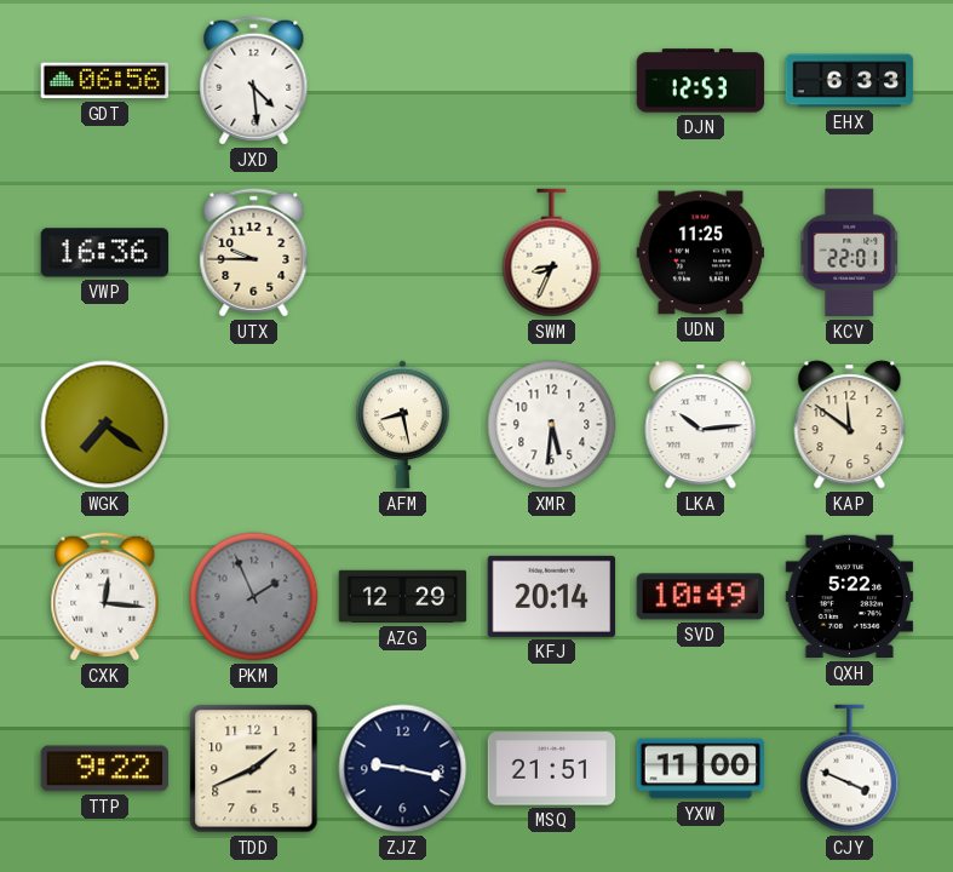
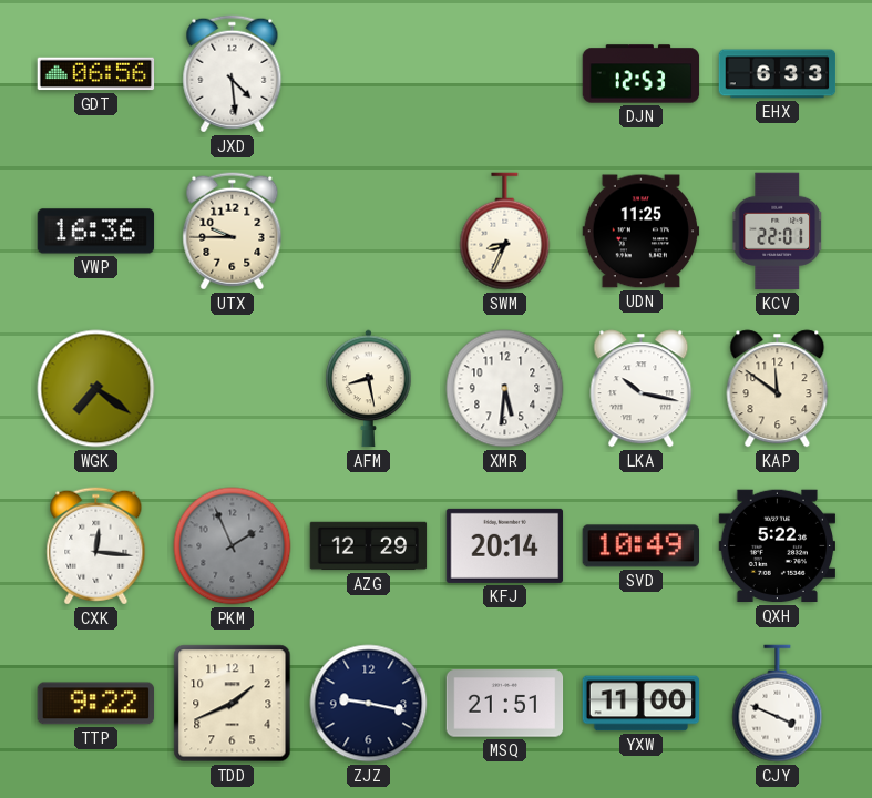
LKA: 10:14 -> 10:17 (642, 389)
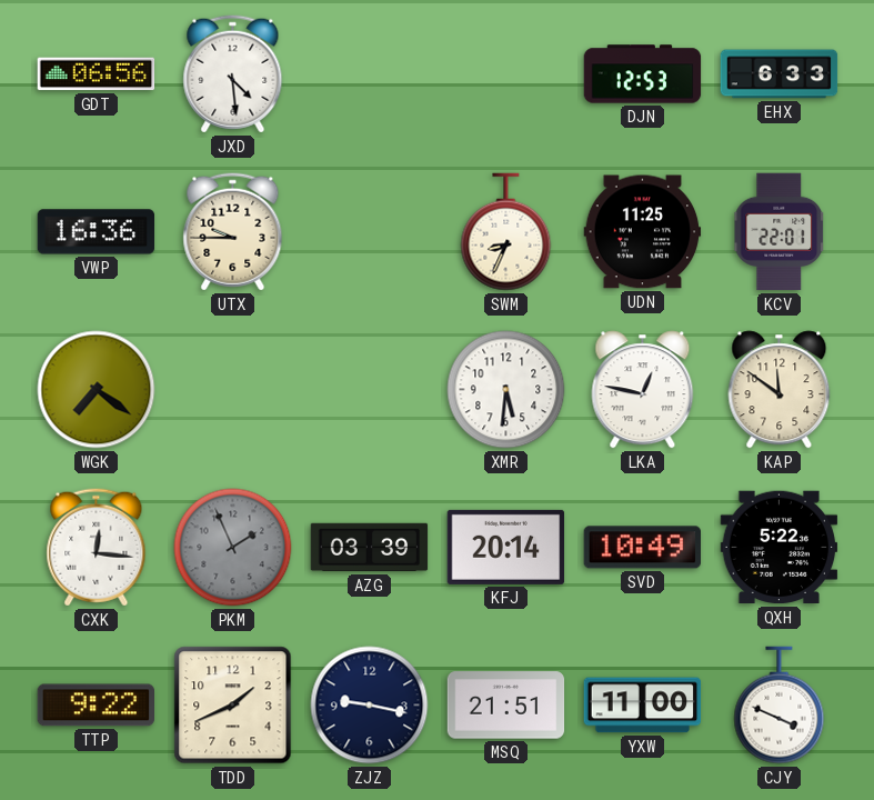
AFM: 8:28 -> none (369, 389)
LKA: 10:17 -> 12:47 (643, 390)
AZG: 12:29 -> 03:39 (370, 548)
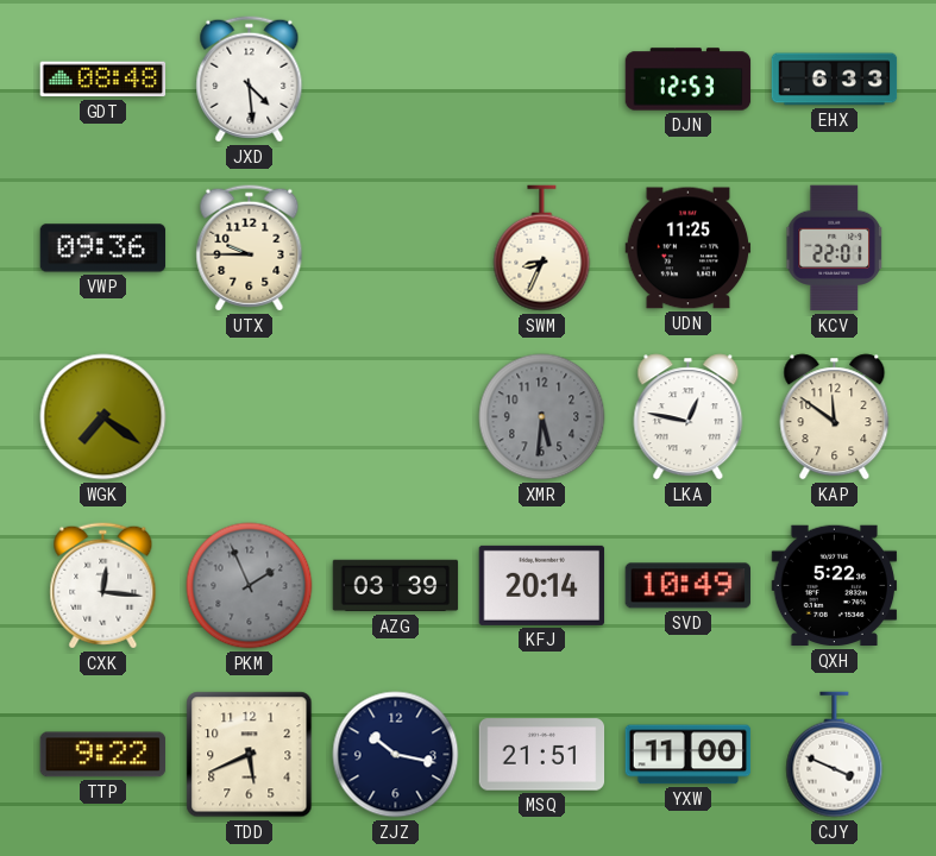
GDT: 06:56 -> 08:48 (103, 80)
VWP: 16:36 -> 09:36 (103, 248)
XMR dial: white -> grey (542, 417)
TDD: 1:41 -> 5:41 (250, 755)
ZJZ: 9:17 -> 10:17 (396, 755)
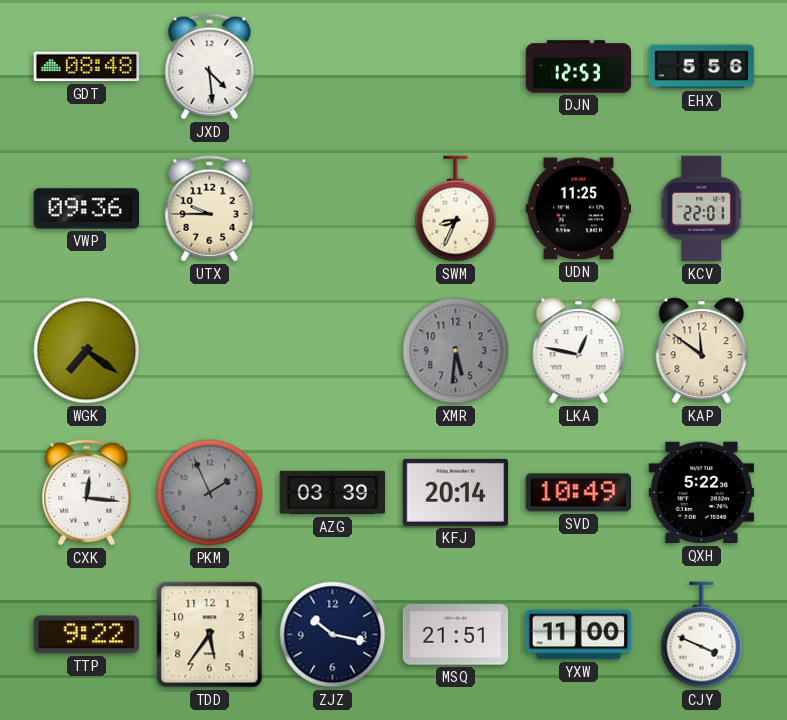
EHX: 6:33 -> 5:56 (702, 67)
TDD: 5:41 -> 5:36 (210, 635)
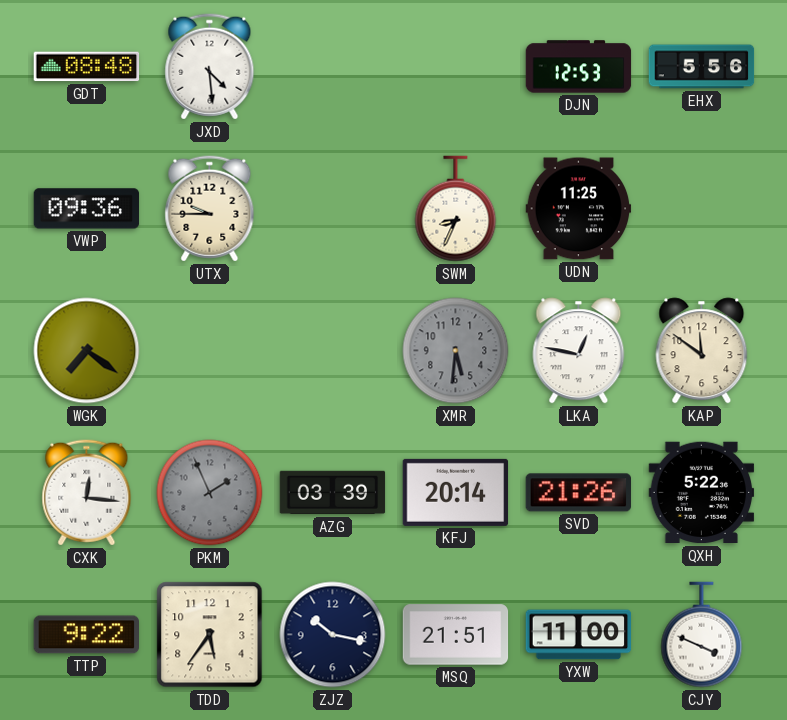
KCV: 22:01 -> none (702, 209)
SVD: 10:49 -> 21:26 (578, 493)
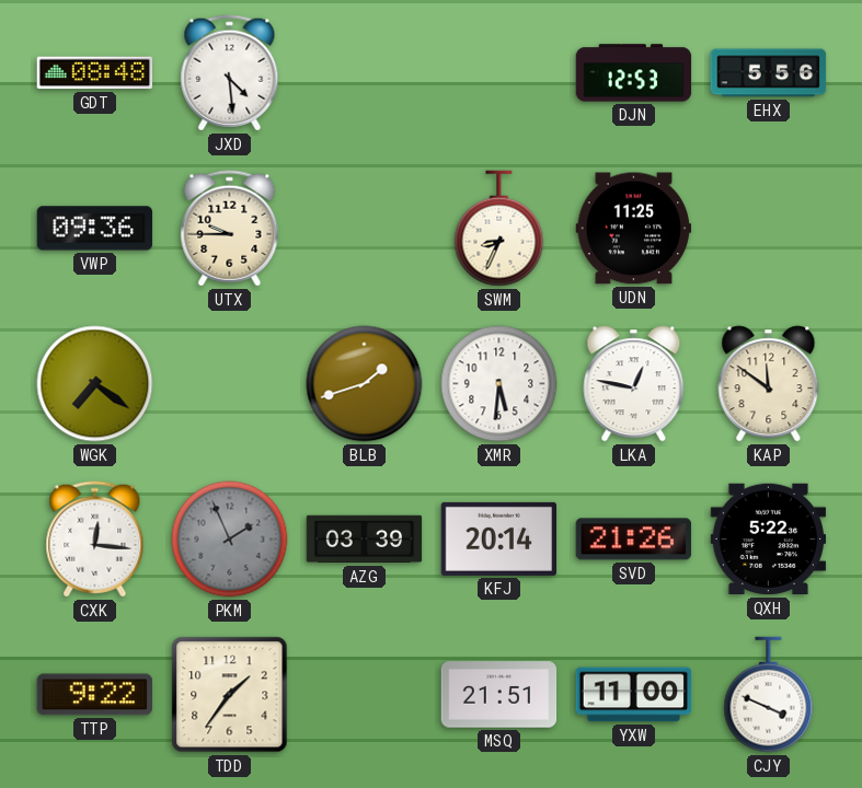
BLB: none -> 1:42 (365, 384)
XMR dial: grey -> white (499, 384)
TDD: 5:36 -> 1:36 (230, 695)
ZJZ: 10:17 -> none (333, 635)
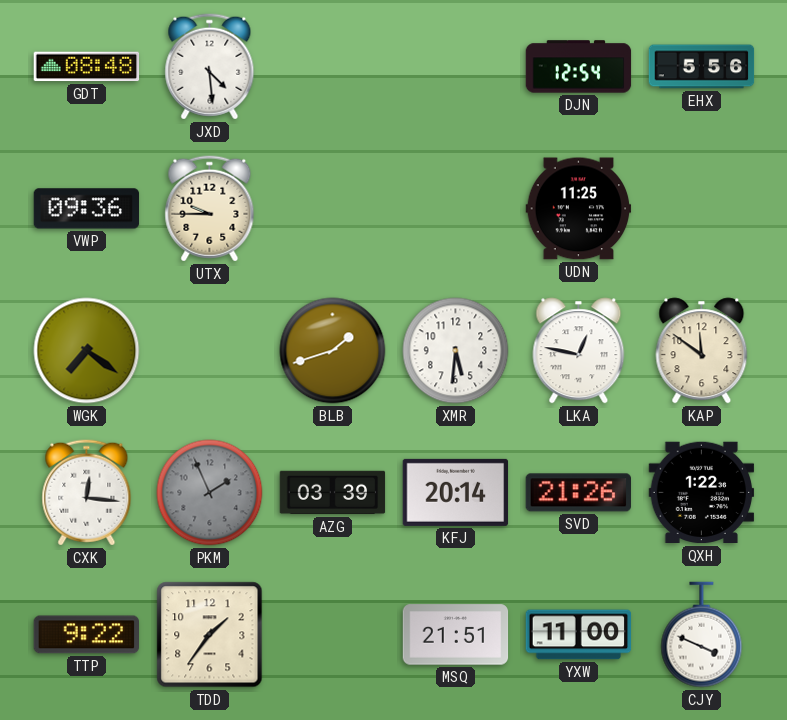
DJN: 12:53 -> 12:54 (579, 67)
SWM: 8:34 -> none (499, 229)
QXH: 5:22 -> 1:22 (702, 493)
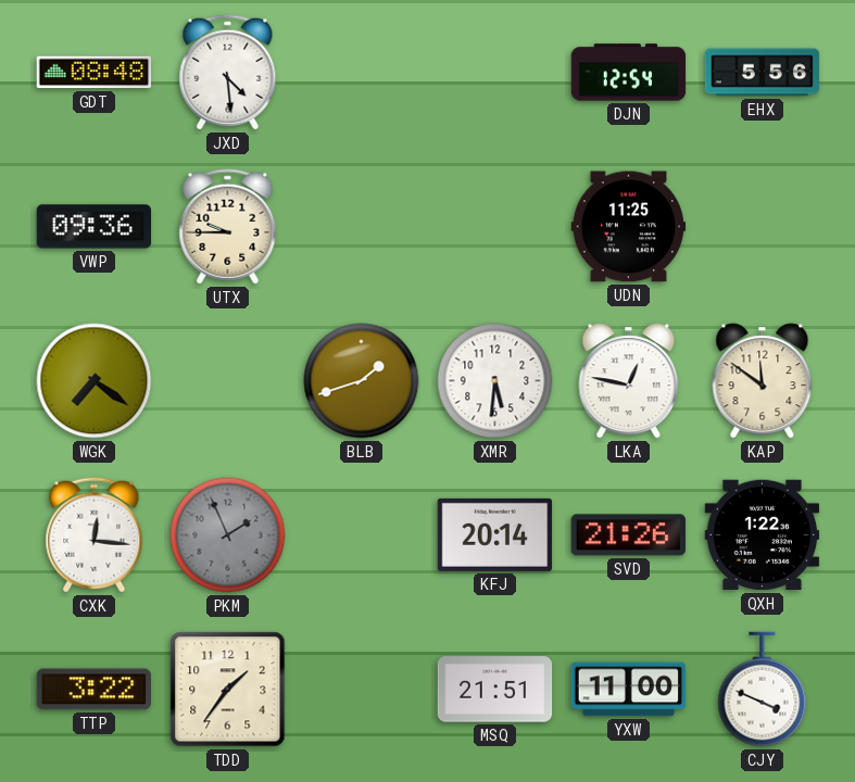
AZG: 03:39 -> none (333, 493)
TTP: 9:22 -> 3:22 (93, 690)
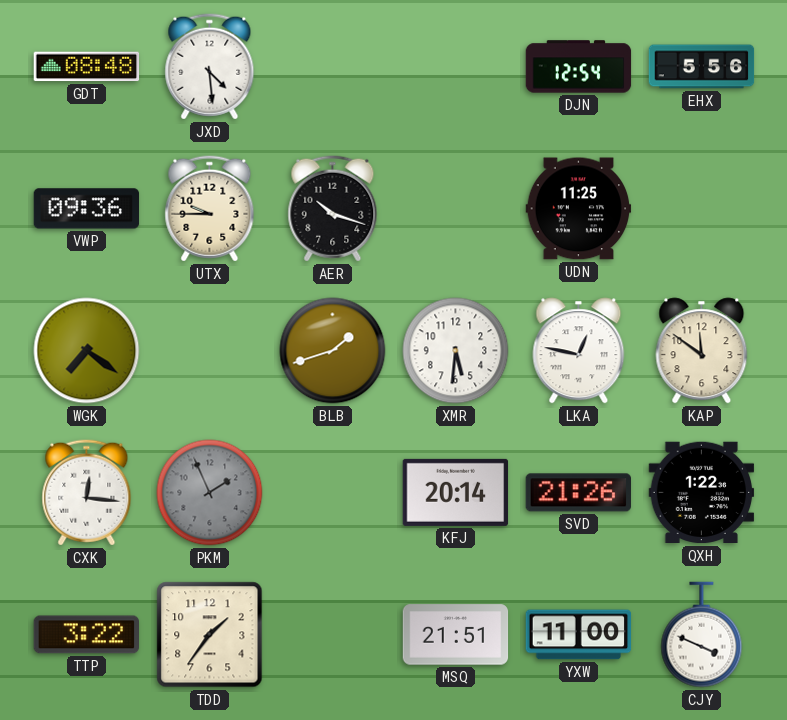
AER: none -> 10:18 (333, 209)
